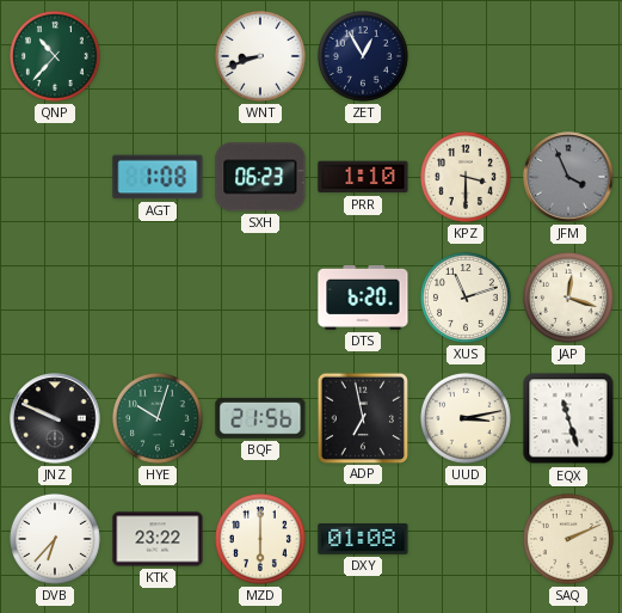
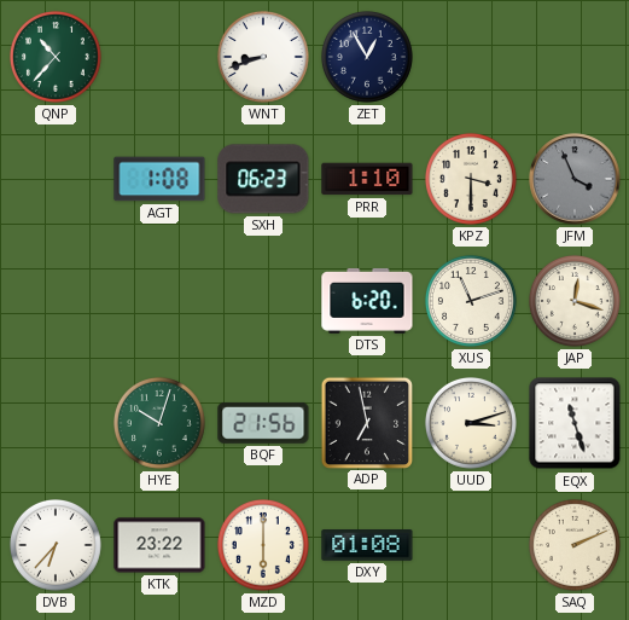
JNZ: 9:49 -> none (55, 418)
UUD: 3:13 -> 3:12 (471, 423)
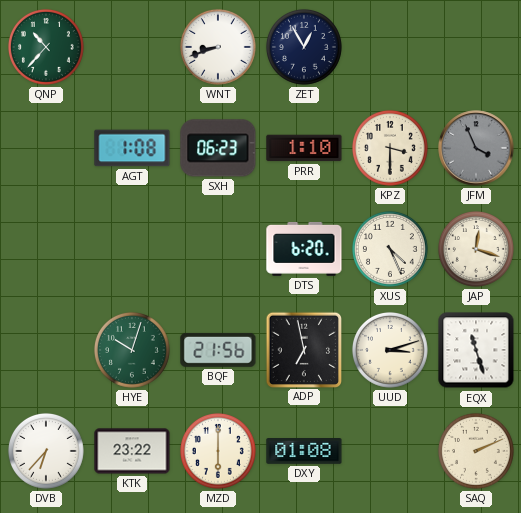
XUS: 11:12 -> 4:26 (390, 249)
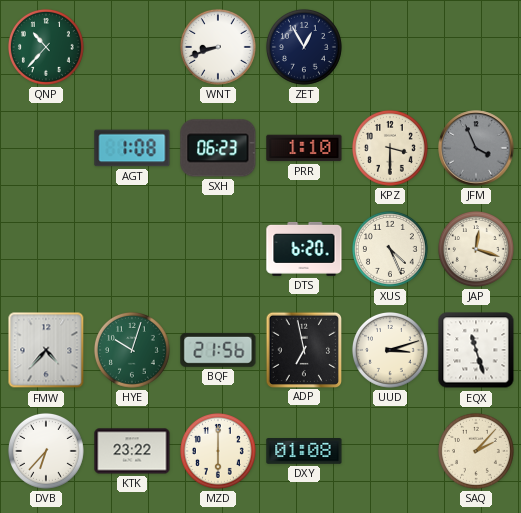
FMW: none -> 4:37 (46, 350)
SAQ: 2:11 -> 2:07 (476, 451)
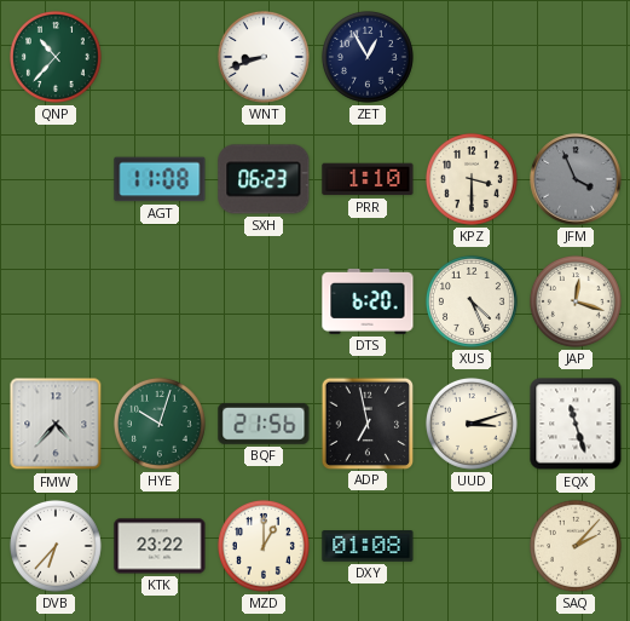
AGT: 1:08 -> 11:08 (160, 179)
MZD: 6:00 -> 1:00 (264, 546)
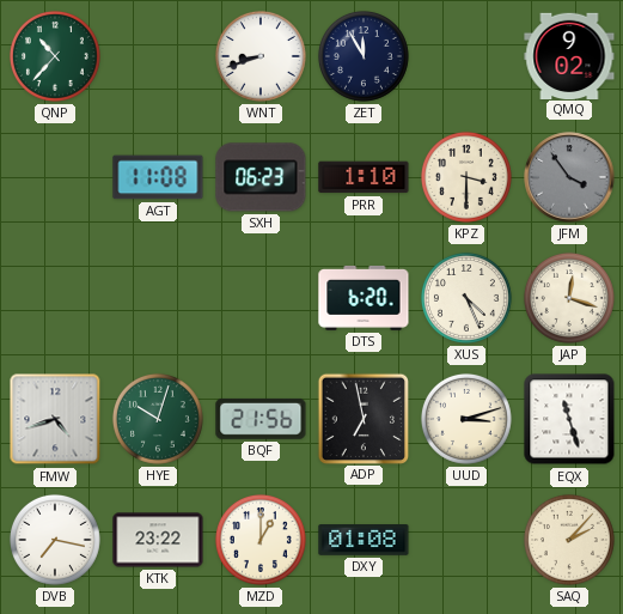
ZET: 12:55 -> 11:55 (364, 56)
QMQ: none -> 9:02 (569, 55)
JFM: 3:56 -> 3:54 (569, 177)
FMW: 4:37 -> 4:42 (55, 419)
DVB: 6:37 -> 7:17 (55, 540)
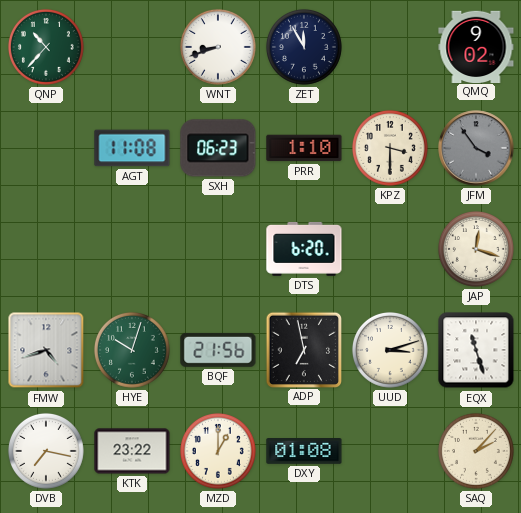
XUS: 4:26 -> none (466, 298)
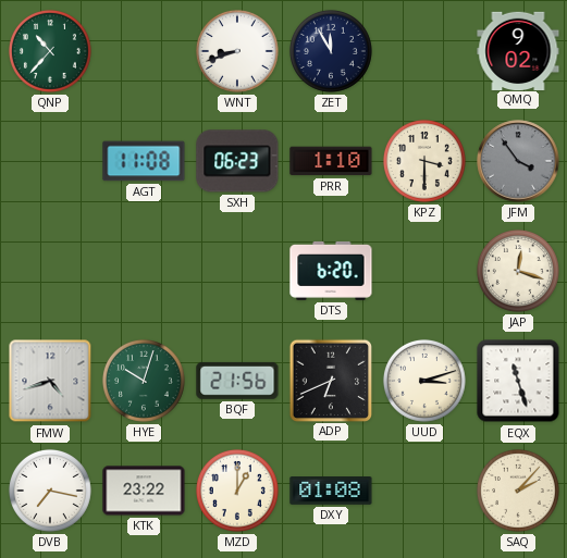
ADP: 6:58 -> 6:41 (330, 380)
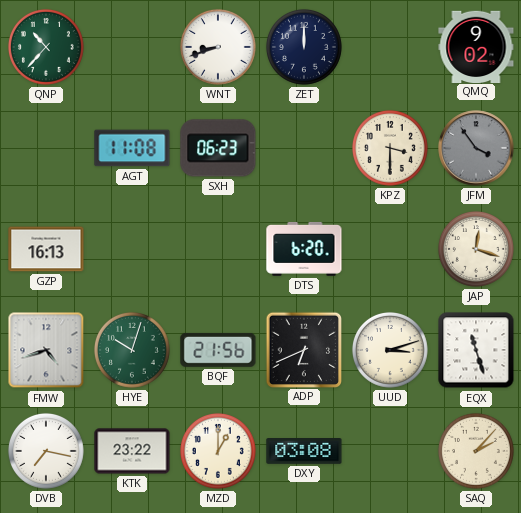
ZET: 11:55 -> 12:00 (304, 47)
PRR: 1:10 -> none (331, 161)
GZP: none -> 16:13 (46, 249)
DXY: 01:08 -> 03:08 (304, 452)
